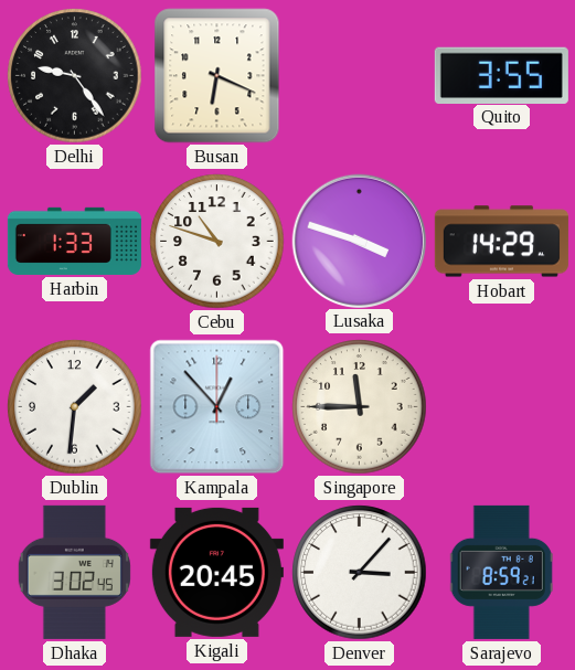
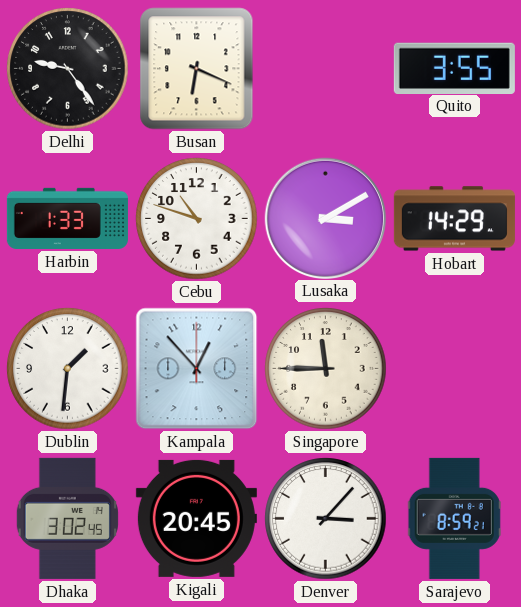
Lusaka: 3:48 -> 3:10 (325, 218)
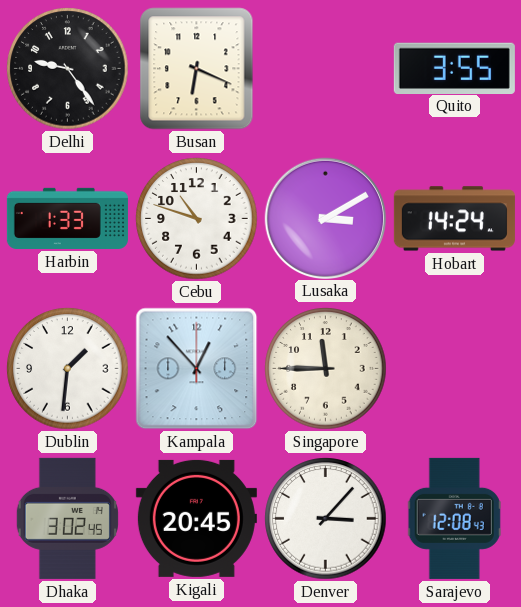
Hobart: 14:29 -> 14:24 (454, 219)
Sarajevo: 8:59 -> 12:08 (454, 518)
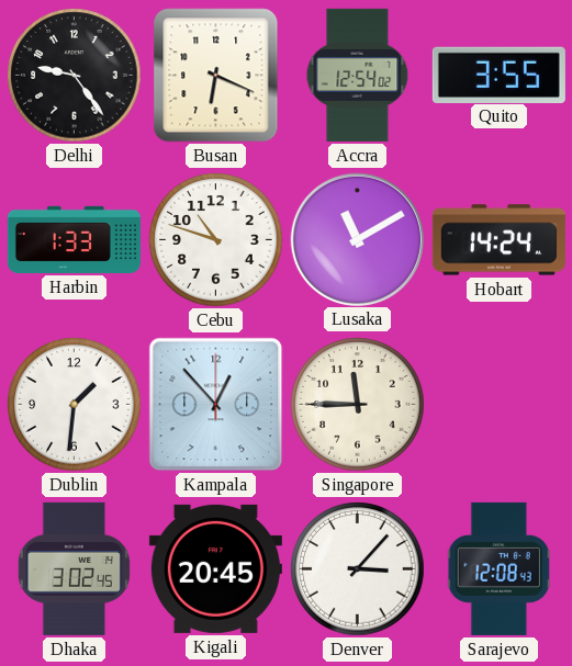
Accra: none -> 12:54 (358, 75)
Lusaka: 3:10 -> 11:10 (357, 239)
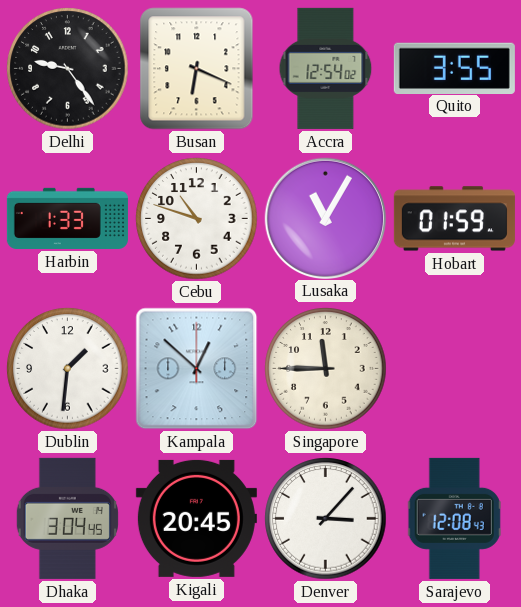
Lusaka: 11:10 -> 11:05 (325, 218)
Hobart: 14:24 -> 01:59 (454, 219)
Kampala: 12:53 -> 12:52 (197, 369)
Dhaka: 3:02 -> 3:04 (67, 518)
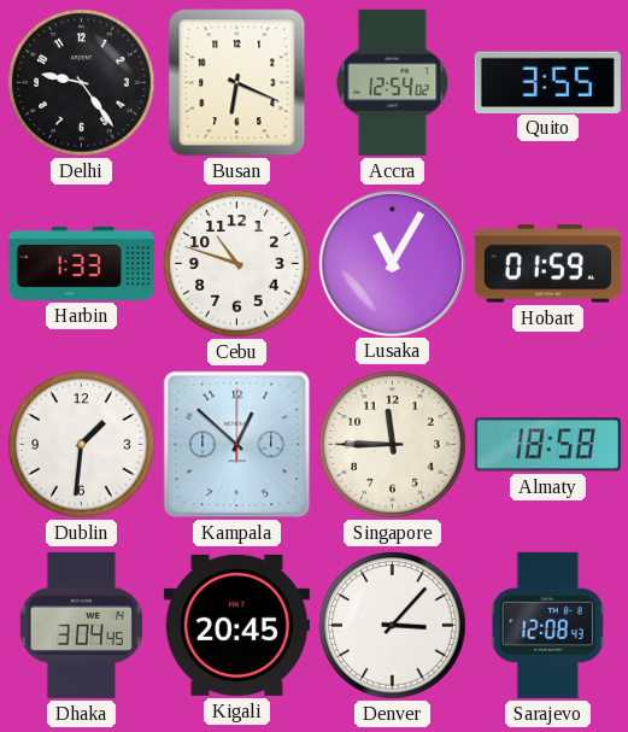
Almaty: none -> 18:58 (547, 445)
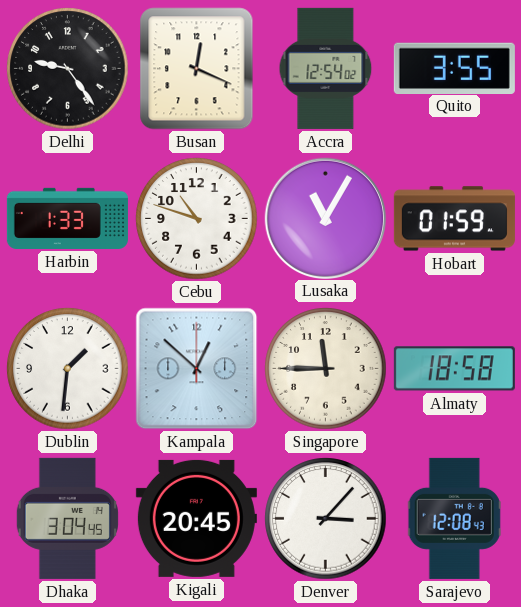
Busan: 6:19 -> 12:19 (197, 69)
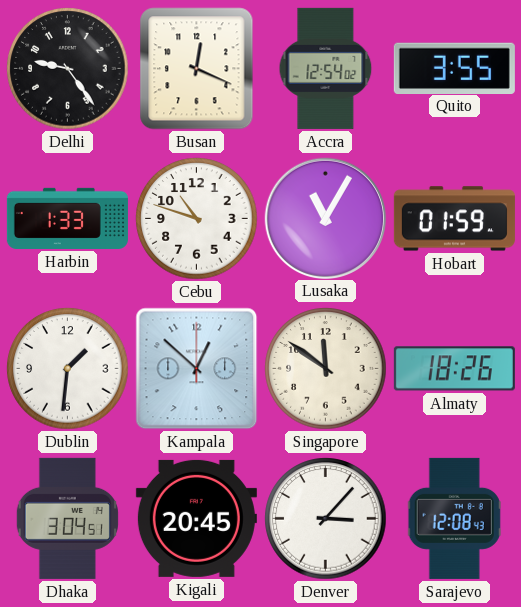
Singapore: 11:45 -> 11:51 (326, 369)
Almaty: 18:58 -> 18:26 (454, 369)
Dhaka: 3:04:45 -> 3:04:51 (67, 518)
